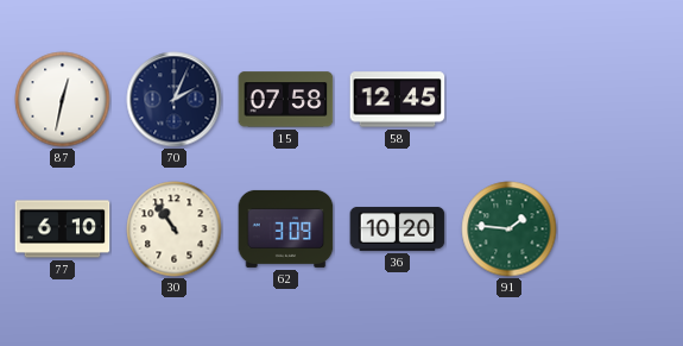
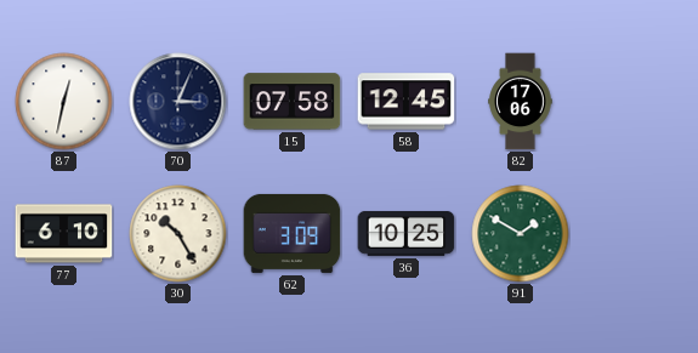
70: 2:04 -> 3:04 (178, 102)
82: none -> 17:06 (521, 102)
30: 10:54 -> 10:25 (178, 234)
36: 10:20 -> 10:25 (407, 234)
91: 1:46 -> 1:50 (521, 234)
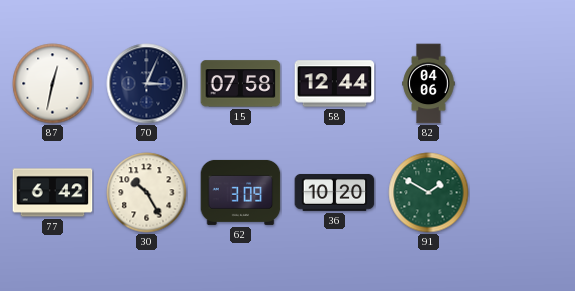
58: 12:45 -> 12:44 (335, 84)
82: 17:06 -> 04:06 (429, 84)
77: 6:10 -> 6:42 (53, 193)
36: 10:25 -> 10:20 (335, 193)
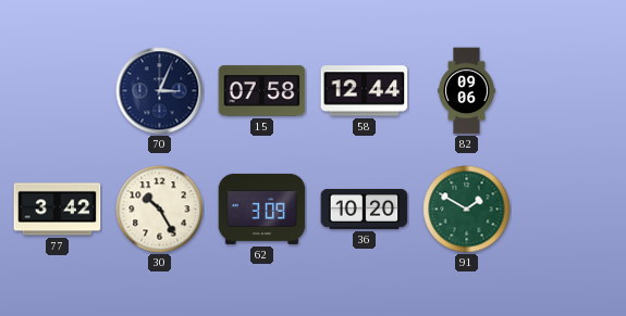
87: 12:32 -> none (53, 84)
82: 04:06 -> 09:06 (467, 91)
77: 6:42 -> 3:42 (58, 210)
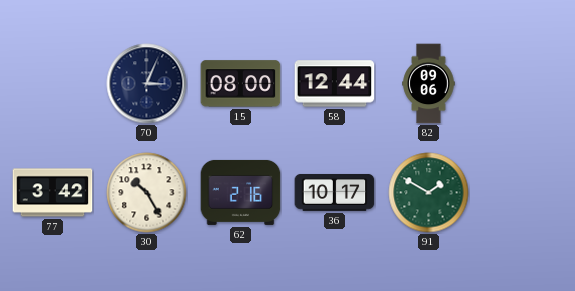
15: 07:58 -> 08:00 (241, 84)
62: 3:09 -> 2:16 (241, 192)
36: 10:20 -> 10:17 (335, 193)
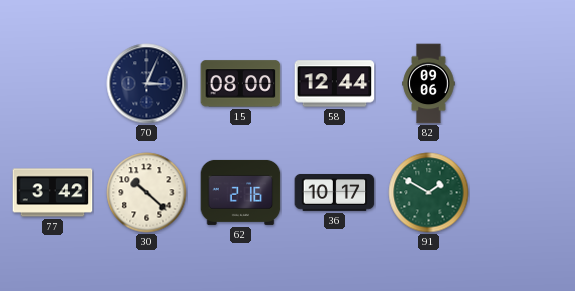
30: 10:25 -> 10:22 (147, 193)
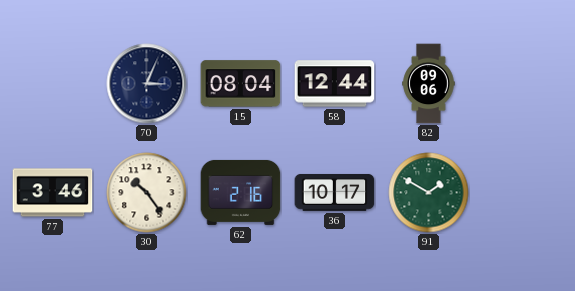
15: 08:00 -> 08:04 (241, 84)
77: 3:42 -> 3:46 (53, 193)
30: 10:22 -> 10:24 (147, 193)
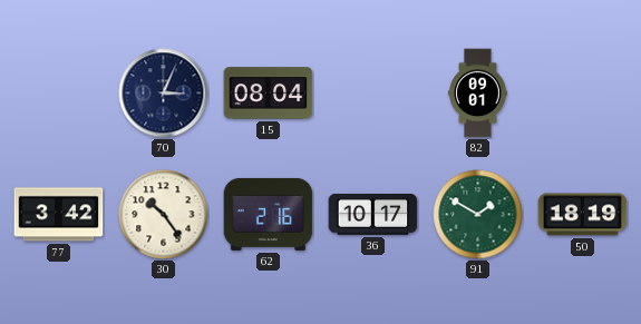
58: 12:44 -> none (335, 84)
82: 09:06 -> 09:01 (478, 94)
77: 3:46 -> 3:42 (59, 215)
50: none -> 18:19 (583, 215)
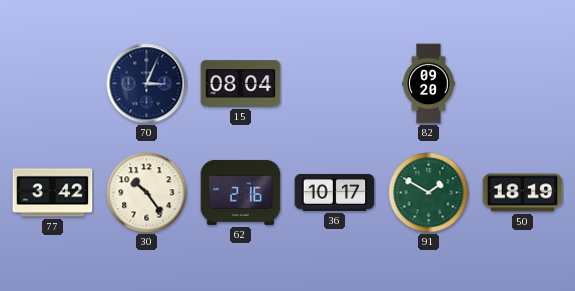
82: 09:01 -> 09:20 (429, 84)
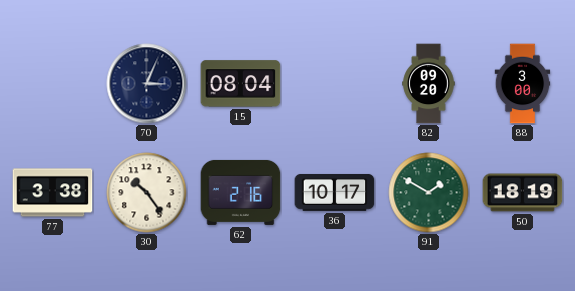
88: none -> 3:00 (523, 84)
77: 3:42 -> 3:38 (53, 193)
